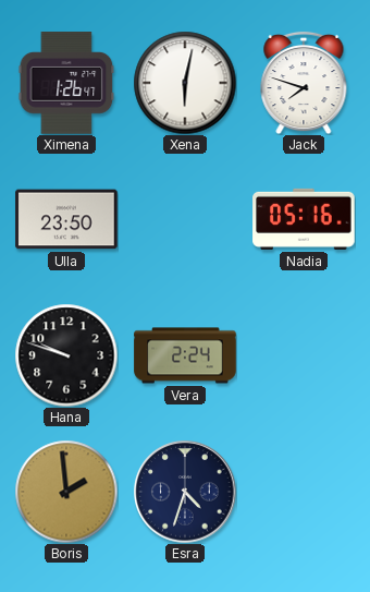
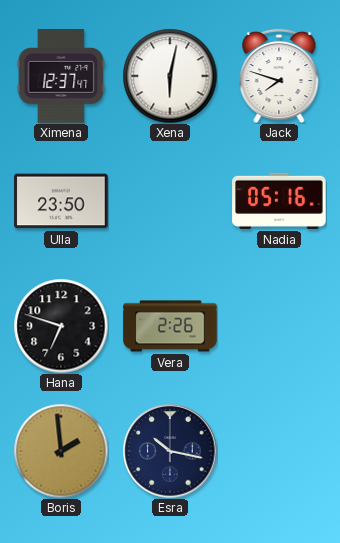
Ximena: 1:26 -> 12:37 (61, 76)
Hana: 9:48 -> 6:48 (61, 326)
Vera: 2:24 -> 2:26 (170, 326)
Esra: 4:33 -> 10:17 (170, 451)
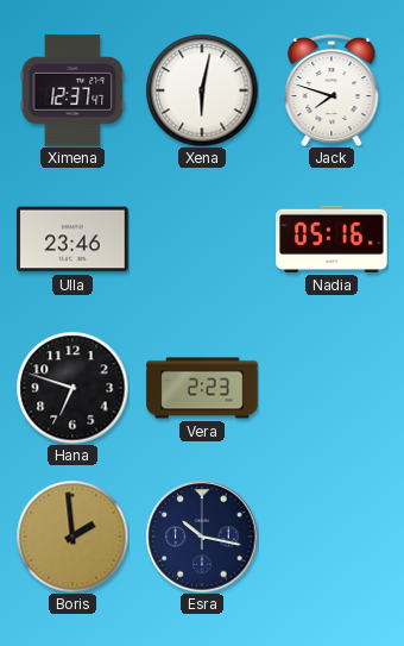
Ulla: 23:50 -> 23:46 (72, 239)
Vera: 2:26 -> 2:23 (202, 388)
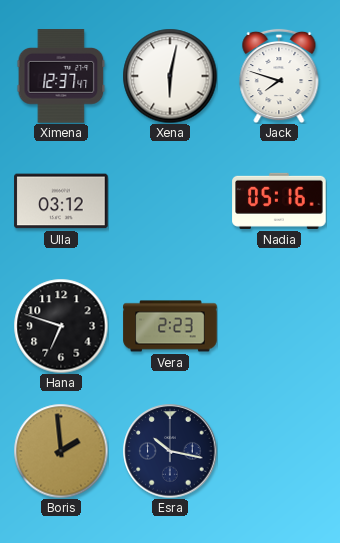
Ulla: 23:46 -> 03:12 (61, 201)
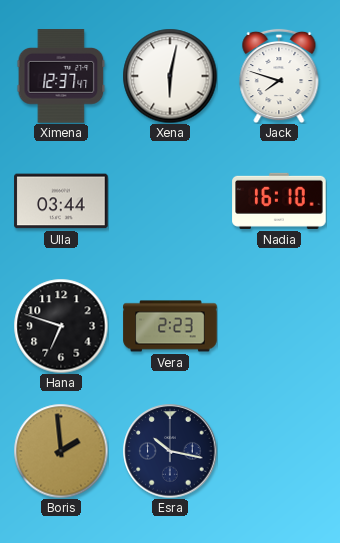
Ulla: 03:12 -> 03:44 (61, 201)
Nadia: 05:16 -> 16:10 (279, 201)
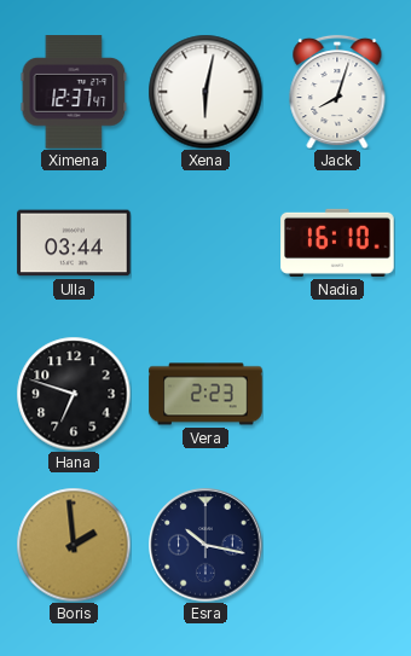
Jack: 7:48 -> 8:03 (337, 92)
